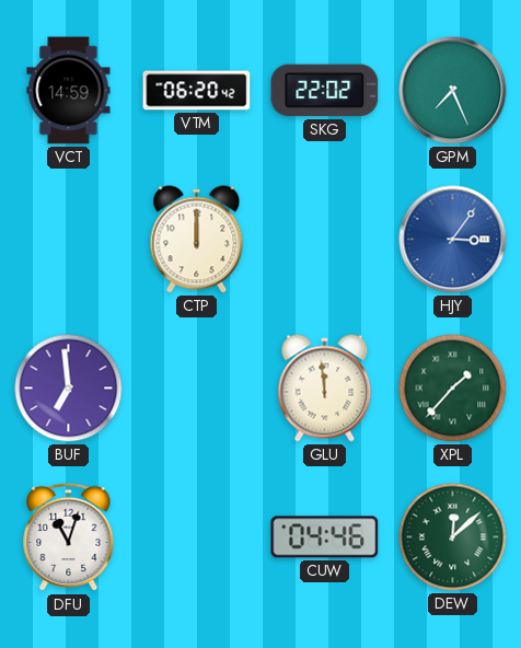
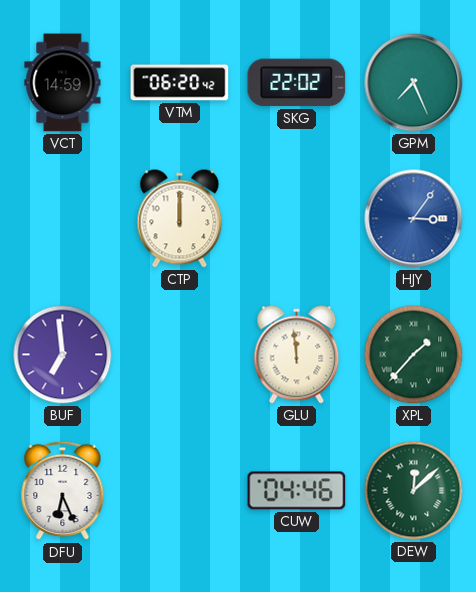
DFU: 11:03 -> 6:26 (63, 491)
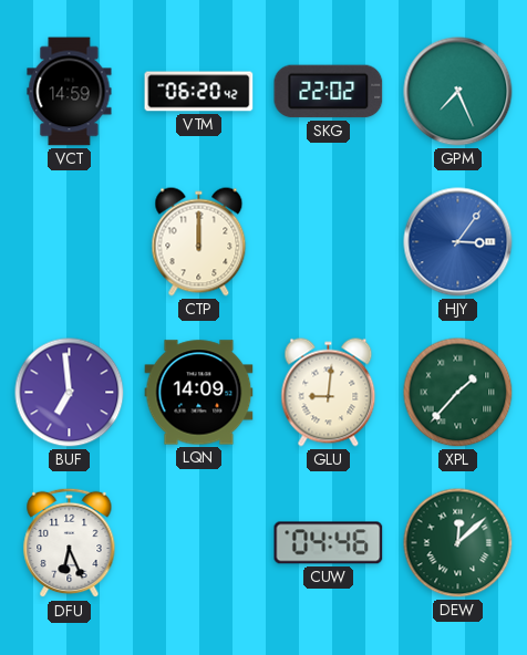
LQN: none -> 14:09 (199, 393)
GLU: 11:59 -> 9:01 (329, 393)
